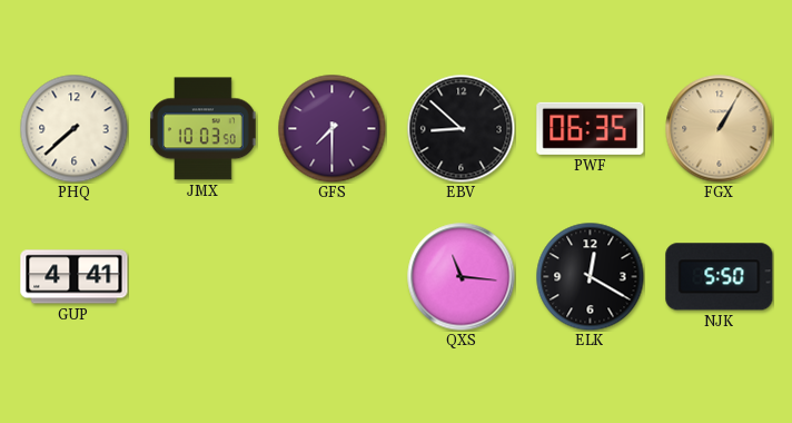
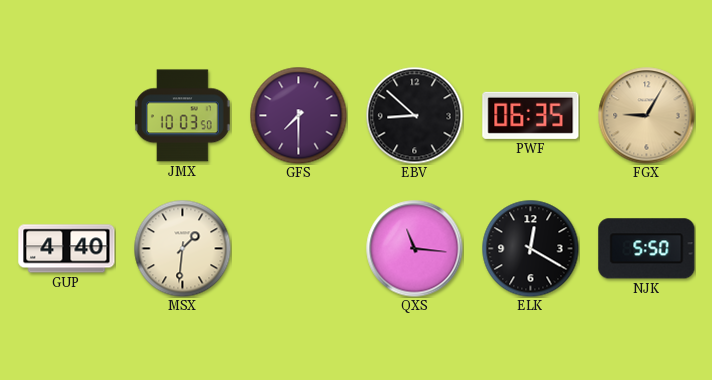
PHQ: 7:38 -> none (73, 128)
FGX: 1:05 -> 9:05 (647, 116)
GUP: 4:41 -> 4:40 (67, 249)
MSX: none -> 1:31 (182, 248)
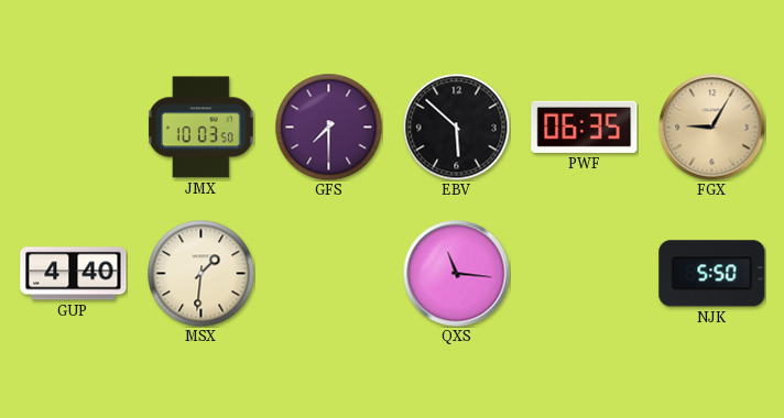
EBV: 8:52 -> 5:52 (456, 127)
ELK: 12:20 -> none (530, 248)
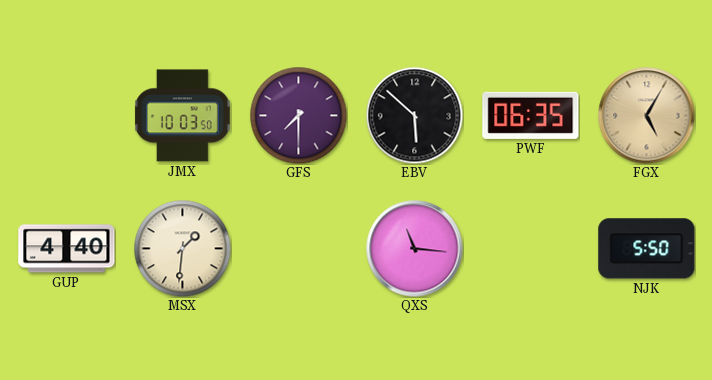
FGX: 9:05 -> 5:05 (647, 116)
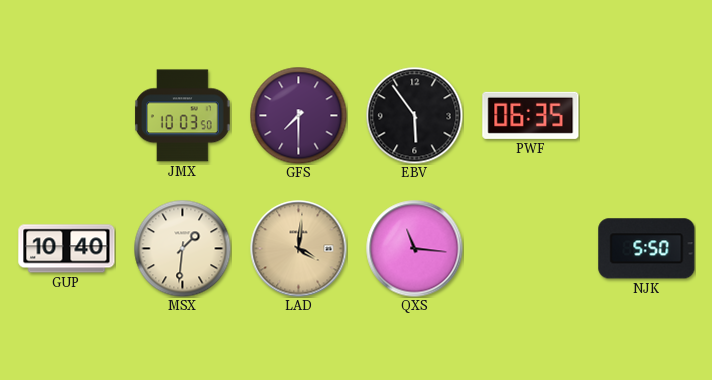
EBV: 5:52 -> 5:54 (414, 115)
FGX: 5:05 -> none (647, 116)
GUP: 4:40 -> 10:40 (67, 249)
LAD: none -> 4:01 (299, 249)
